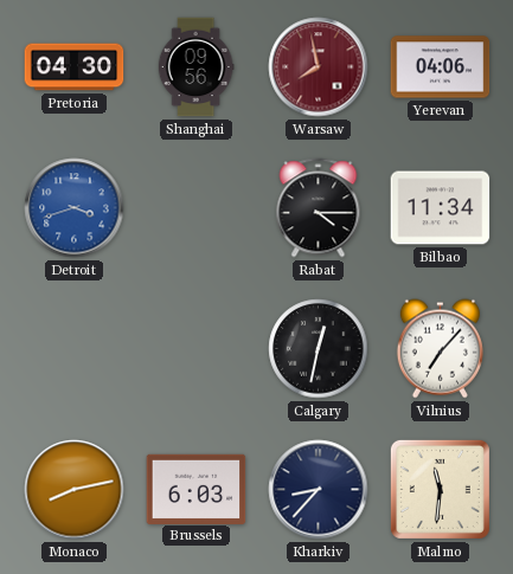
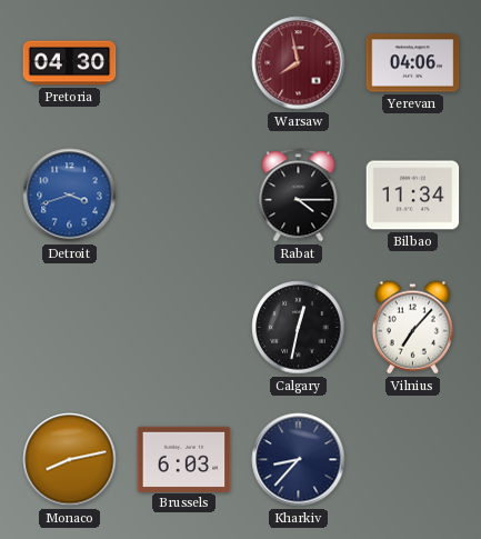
Shanghai: 09:56 -> none (195, 67)
Malmo: 11:31 -> none (440, 489)
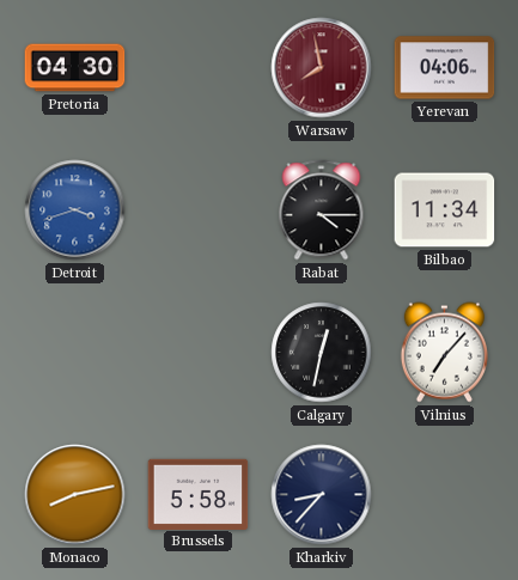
Brussels: 6:03 -> 5:58 (199, 494)
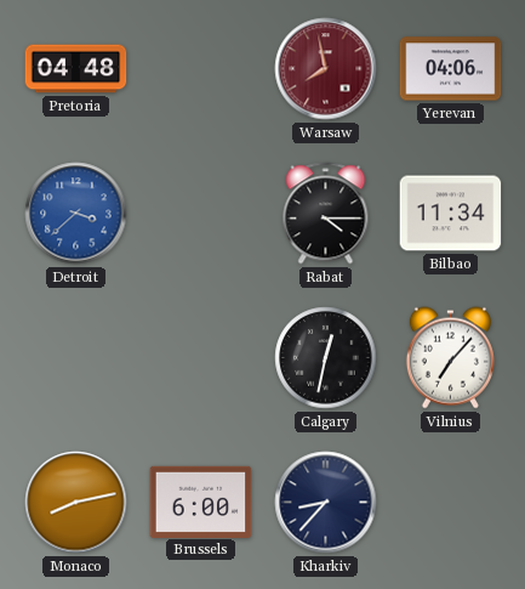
Pretoria: 04:30 -> 04:48 (76, 69)
Detroit: 3:42 -> 3:38 (76, 214)
Brussels: 5:58 -> 6:00 (201, 502)
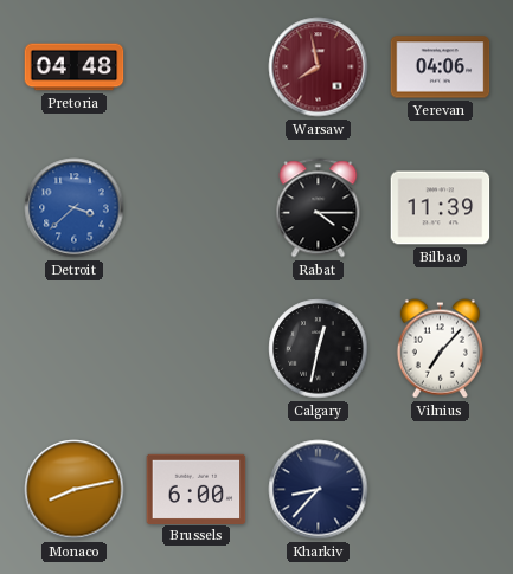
Bilbao: 11:34 -> 11:39 (441, 208)
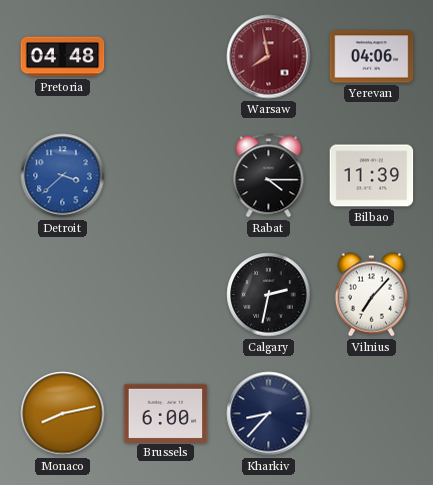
Calgary: 12:32 -> 2:32 (269, 295)
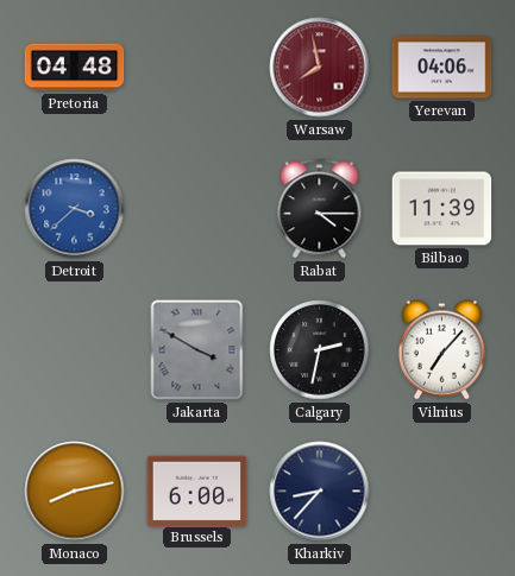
Jakarta: none -> 3:50 (197, 350)
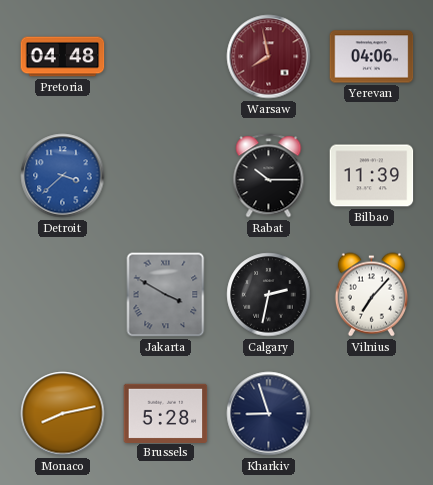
Rabat: 4:15 -> 10:15 (269, 176)
Brussels: 6:00 -> 5:28 (166, 413)
Kharkiv: 8:37 -> 8:57 (269, 414)
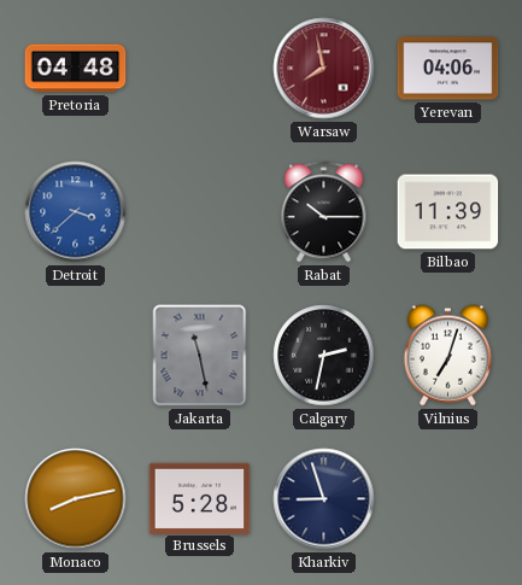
Jakarta: 3:50 -> 11:28 (200, 356)
Vilnius: 7:07 -> 7:03 (447, 356)
